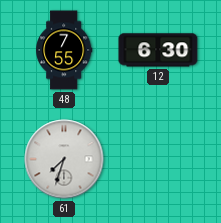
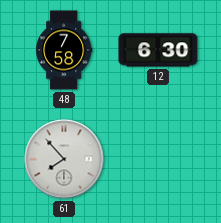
48: 7:55 -> 7:58 (65, 50)
61: 7:33 -> 7:53 (64, 159)
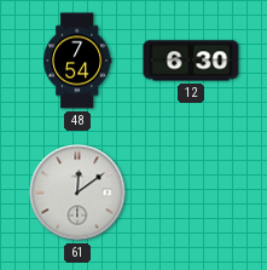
48: 7:58 -> 7:54 (79, 61)
61: 7:53 -> 12:09 (77, 193)
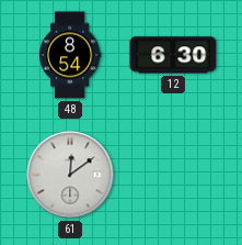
48: 7:54 -> 8:54 (71, 55)
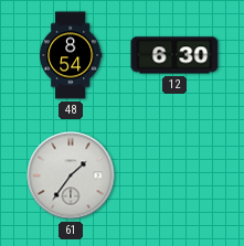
61: 12:09 -> 1:36 (71, 175)
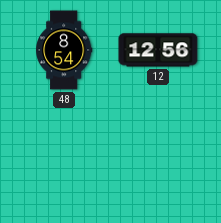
12: 6:30 -> 12:56 (158, 50)
61: 1:36 -> none (71, 175)
